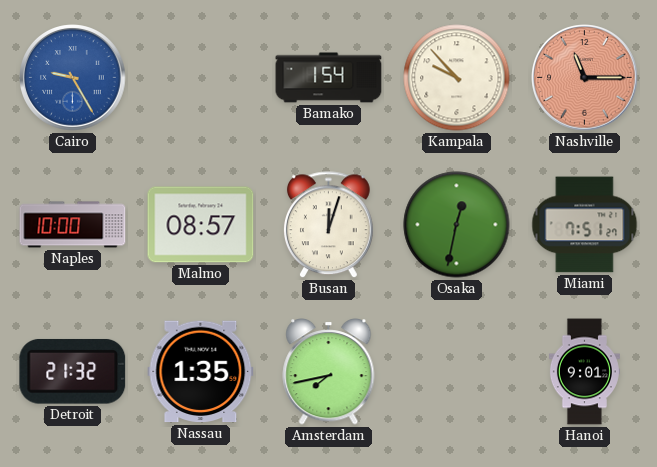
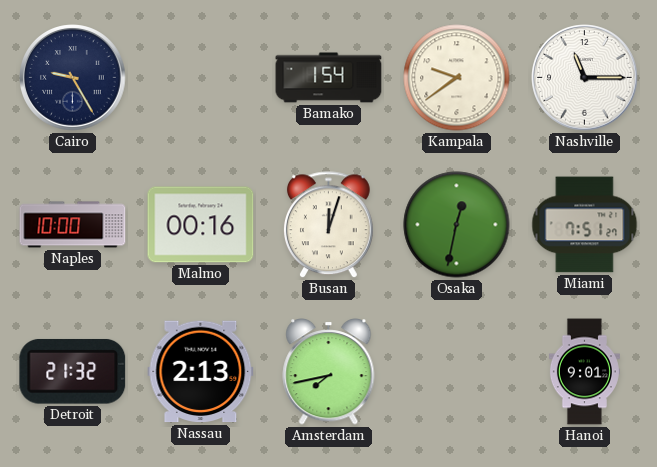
Cairo dial: blue -> navy (73, 78)
Kampala: 9:53 -> 9:39 (457, 78)
Nashville dial: salmon -> white (585, 78)
Malmo: 08:57 -> 00:16 (201, 225)
Nassau: 1:35 -> 2:13 (201, 372)
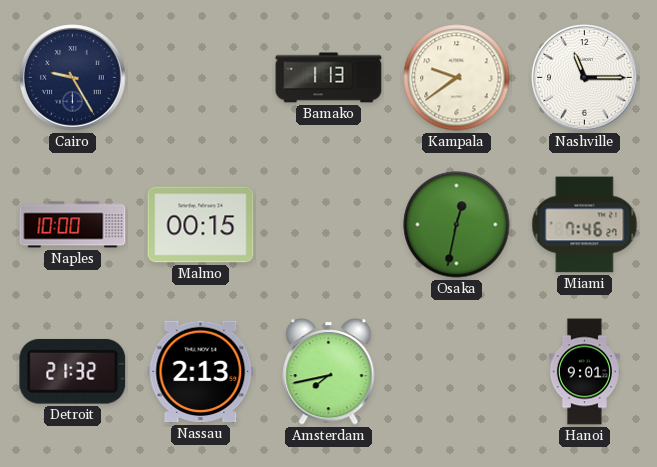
Bamako: 1:54 -> 1:13 (329, 78)
Malmo: 00:16 -> 00:15 (201, 225)
Busan: 12:03 -> none (328, 225)
Miami: 7:51 -> 7:46 (585, 225)
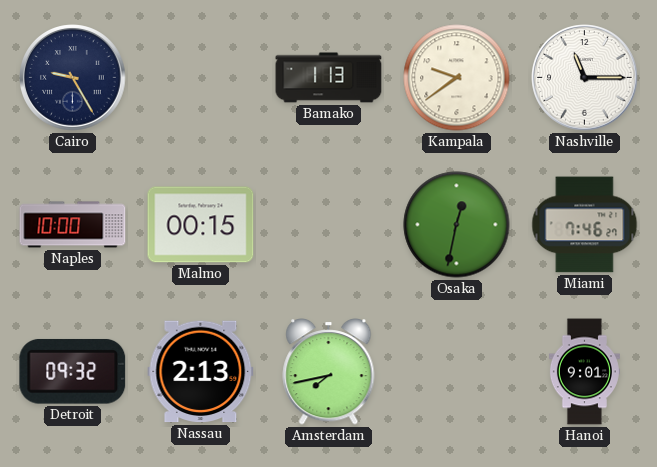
Detroit: 21:32 -> 09:32 (73, 371)
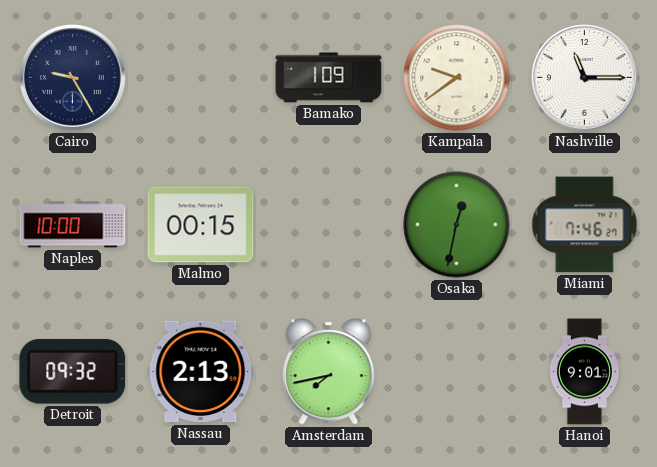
Bamako: 1:13 -> 1:09 (329, 78)
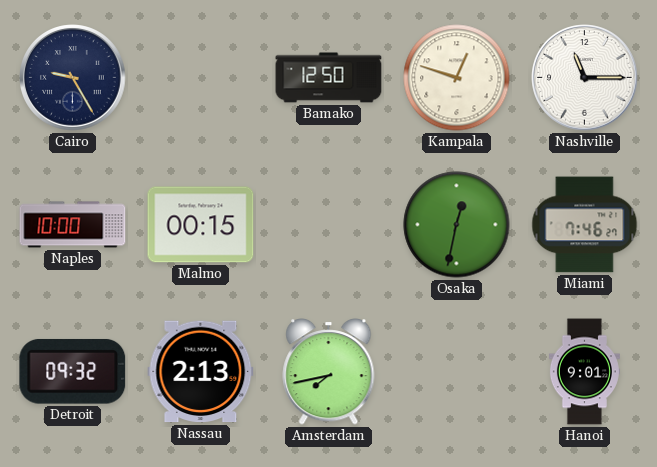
Bamako: 1:09 -> 12:50 (329, 78)
Kampala: 9:39 -> 12:48 (457, 78)
